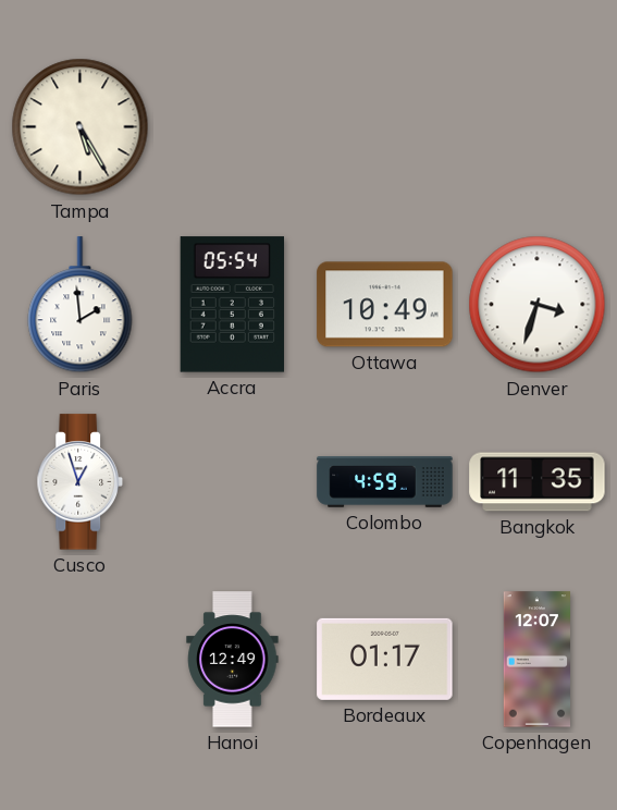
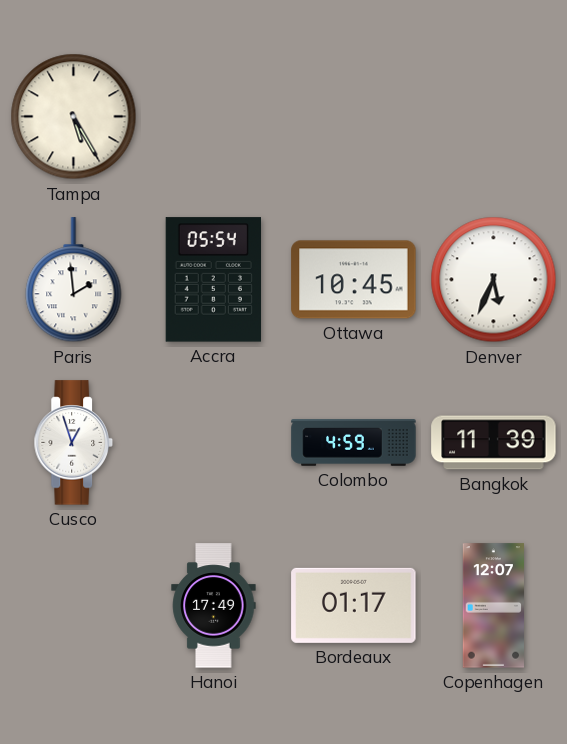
Ottawa: 10:49 -> 10:45 (354, 280)
Denver: 3:33 -> 5:34 (494, 280)
Bangkok: 11:35 -> 11:39 (494, 443)
Hanoi: 12:49 -> 17:49 (214, 606)
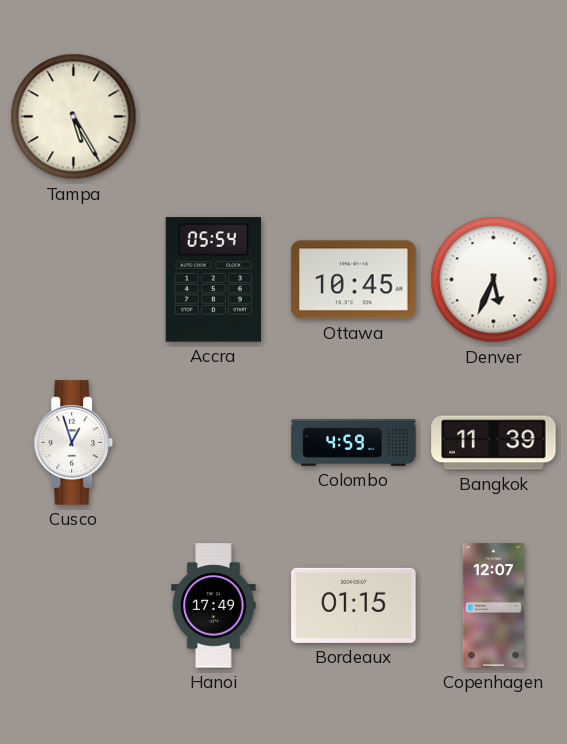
Paris: 1:59 -> none (74, 280)
Bordeaux: 01:17 -> 01:15 (354, 605)
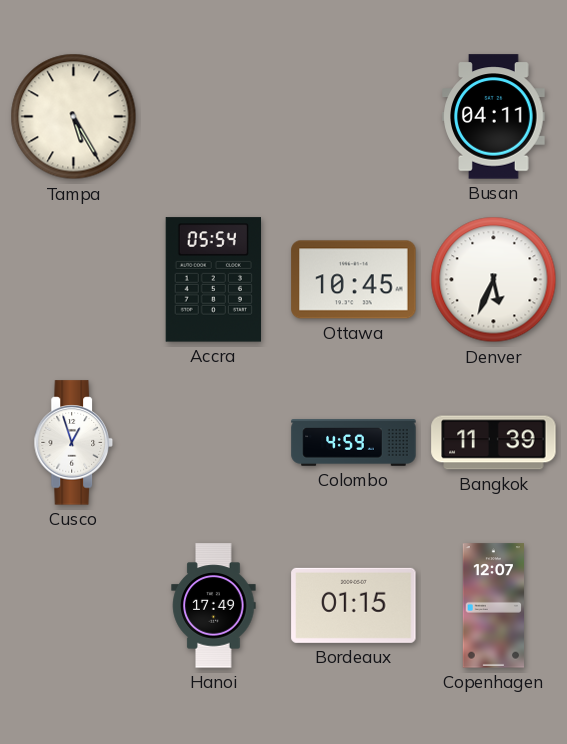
Busan: none -> 04:11 (494, 117)
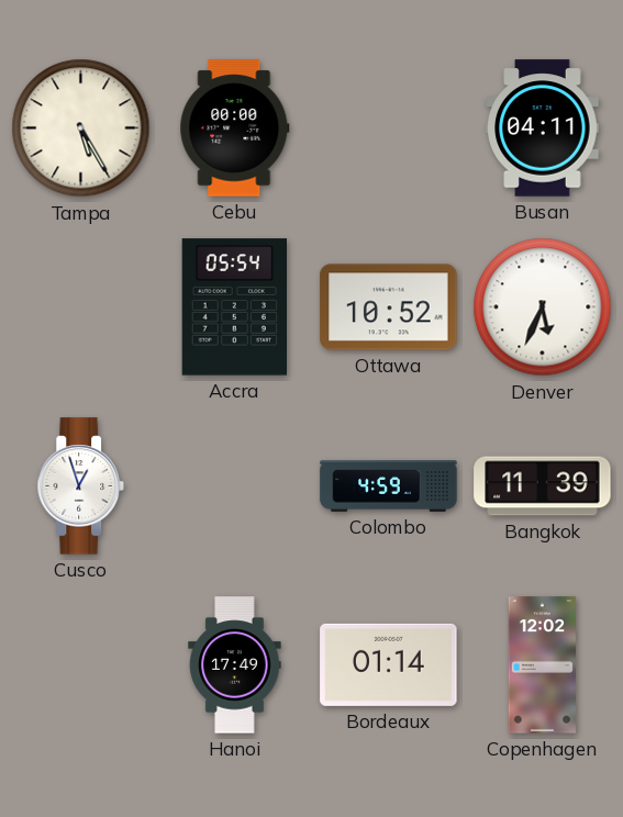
Cebu: none -> 00:00 (235, 128)
Ottawa: 10:45 -> 10:52 (389, 307)
Bordeaux: 01:15 -> 01:14 (389, 664)
Copenhagen: 12:07 -> 12:02 (543, 665)
